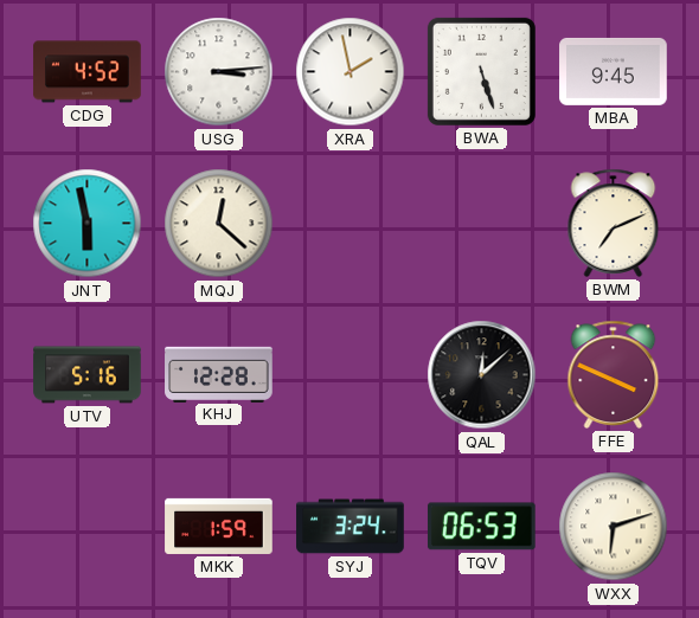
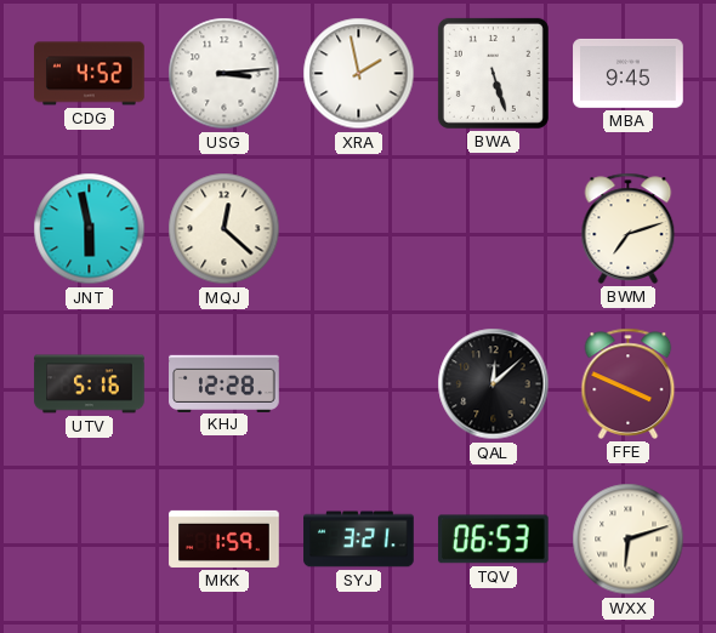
BWM: 7:11 -> 7:12 (629, 228)
SYJ: 3:24 -> 3:21 (359, 540)
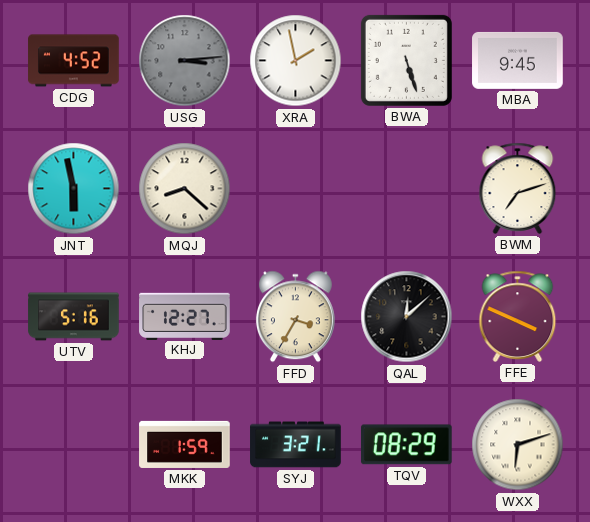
USG dial: white -> grey (185, 61)
MQJ: 12:22 -> 8:22 (185, 189)
KHJ: 12:28 -> 12:27 (185, 316)
FFD: none -> 3:35 (295, 317)
TQV: 06:53 -> 08:29 (406, 445)
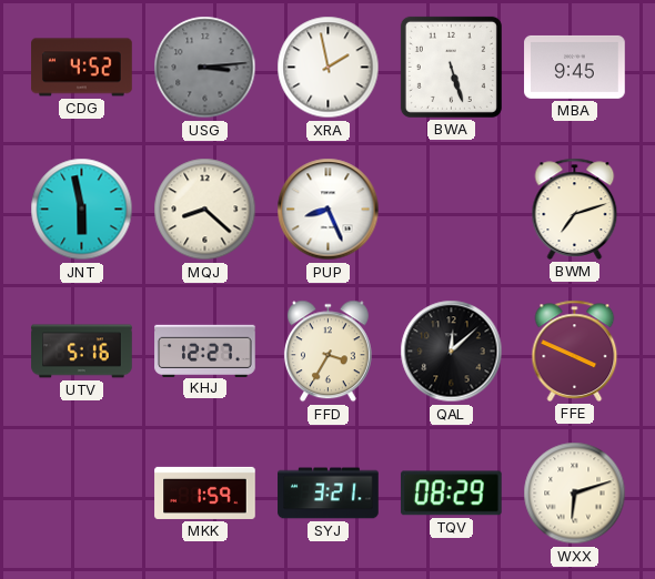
PUP: none -> 8:26 (329, 210)
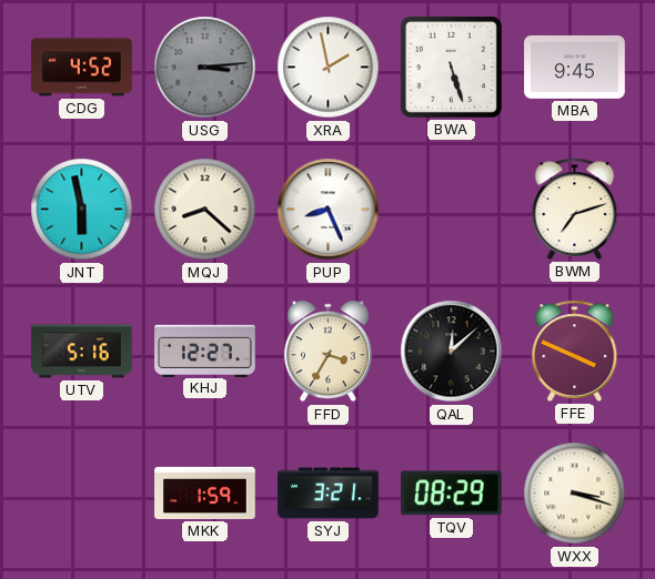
WXX: 6:12 -> 3:18 (575, 494)
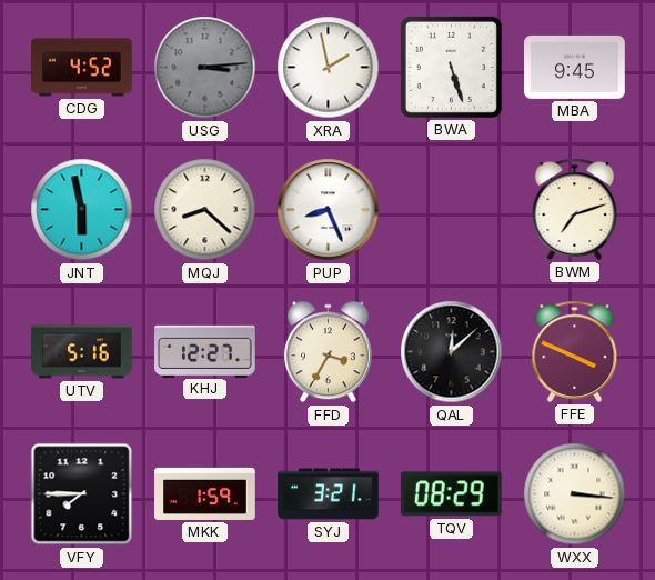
VFY: none -> 7:45 (82, 494)
WXX: 3:18 -> 3:16 (575, 494)
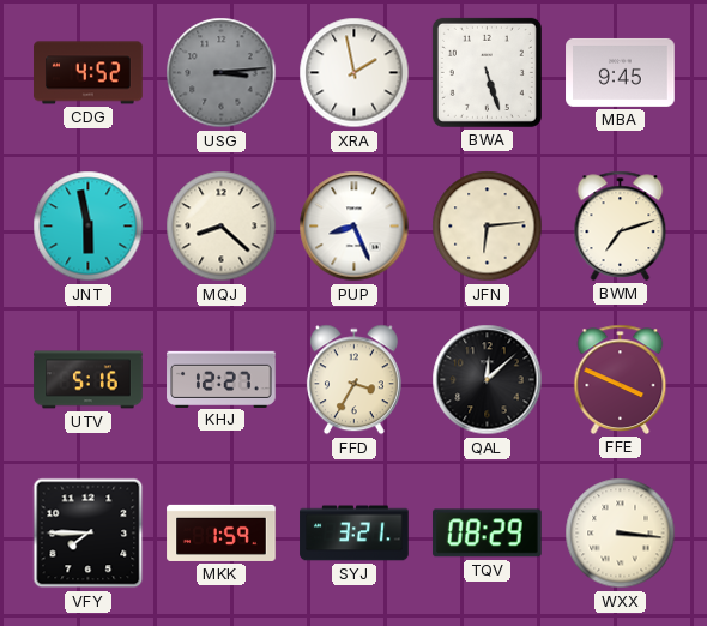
JFN: none -> 6:14 (488, 227)
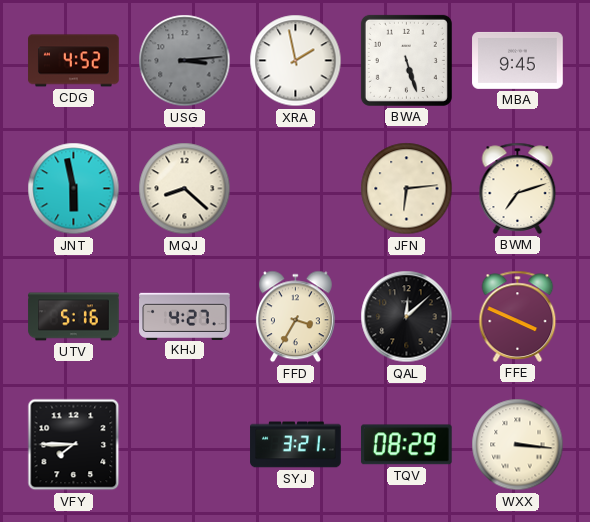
PUP: 8:26 -> none (355, 227)
KHJ: 12:27 -> 4:27 (185, 316)
MKK: 1:59 -> none (222, 532)
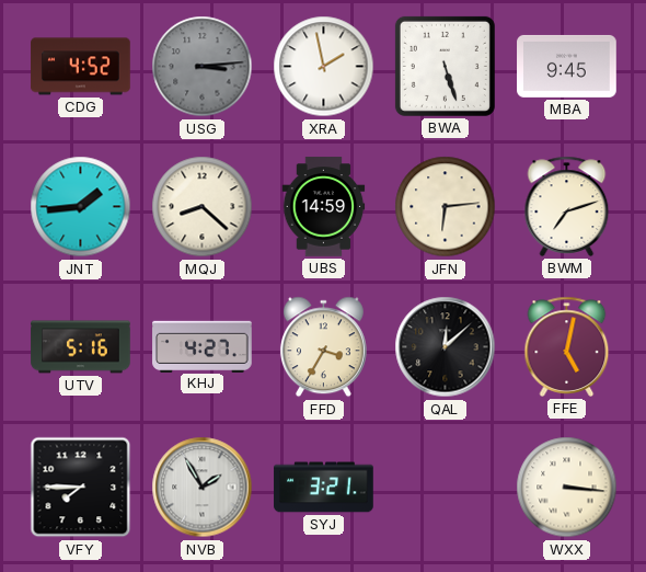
JNT: 5:58 -> 1:44 (81, 207)
UBS: none -> 14:59 (324, 207)
FFE: 3:49 -> 5:02 (567, 346)
NVB: none -> 1:55 (203, 488)
TQV: 08:29 -> none (406, 445)
